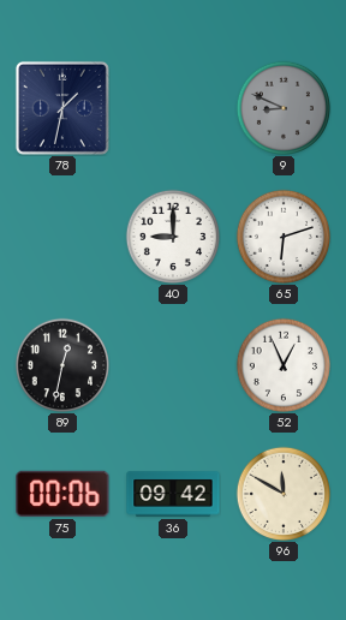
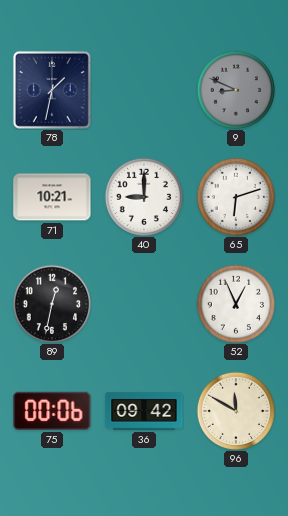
71: none -> 10:21 (52, 197)
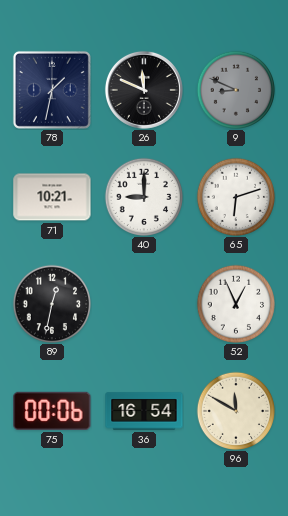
26: none -> 11:49 (144, 90)
36: 09:42 -> 16:54 (144, 411)
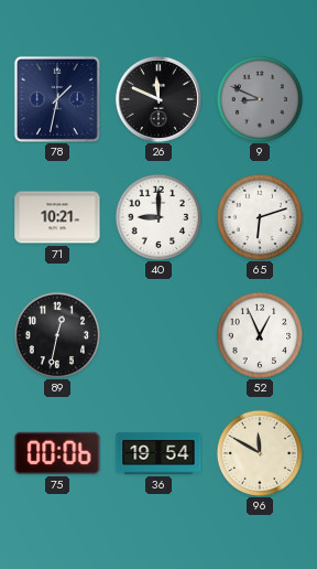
36: 16:54 -> 19:54 (158, 453)
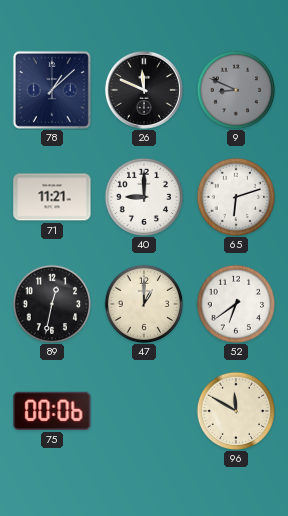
78: 1:32 -> 1:08 (52, 90)
71: 10:21 -> 11:21 (52, 197)
47: none -> 1:00 (143, 303)
52: 12:56 -> 6:39 (235, 303)
36: 19:54 -> none (158, 453)
